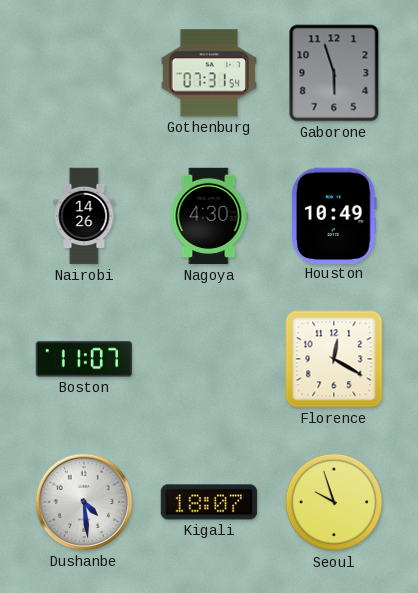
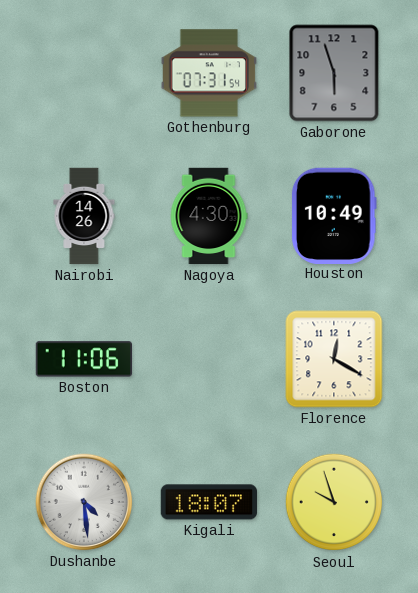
Boston: 11:07 -> 11:06 (84, 359)
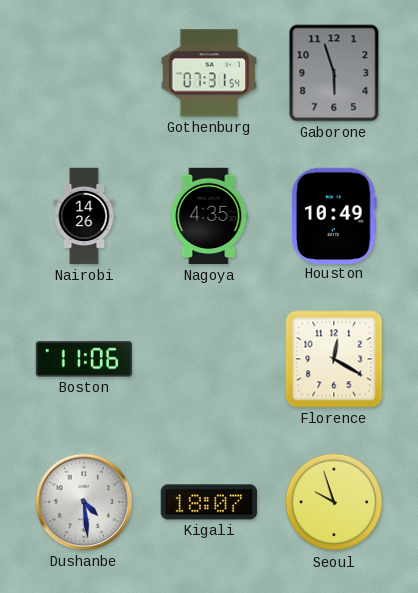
Nagoya: 4:30 -> 4:35 (209, 216)
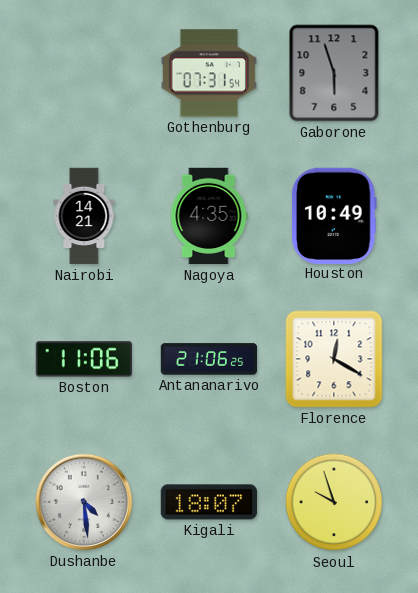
Nairobi: 14:26 -> 14:21 (84, 216)
Antananarivo: none -> 21:06 (209, 359)
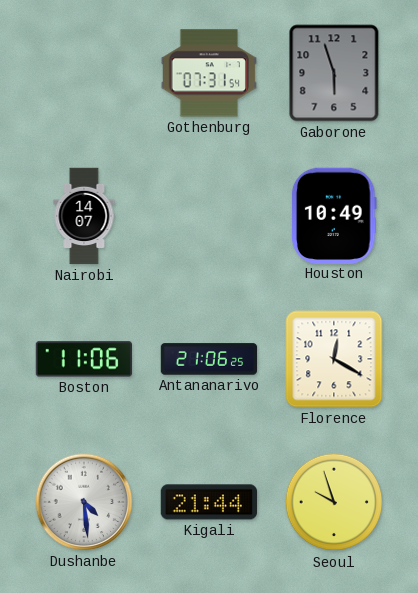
Nairobi: 14:21 -> 14:07 (84, 216)
Nagoya: 4:35 -> none (209, 216)
Kigali: 18:07 -> 21:44 (209, 502)
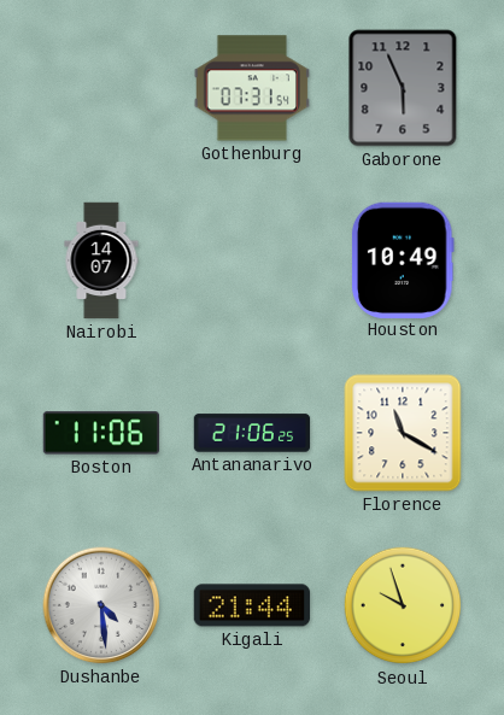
Gaborone: 5:57 -> 5:56 (403, 88)
Florence: 12:20 -> 11:20 (403, 433)
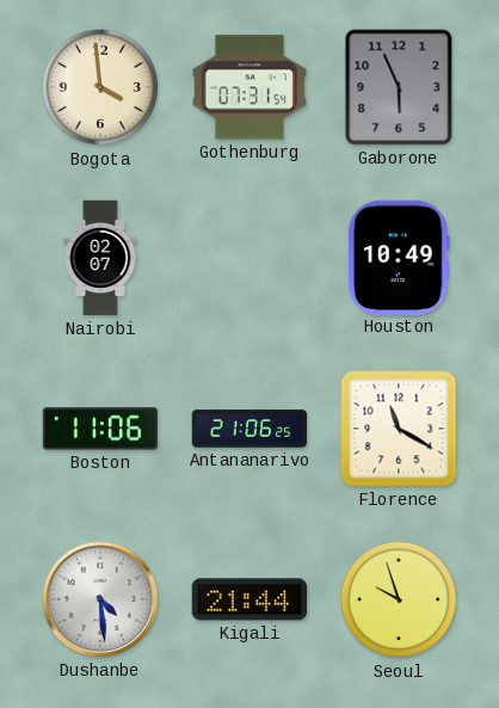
Bogota: none -> 3:59 (100, 87)
Nairobi: 14:07 -> 02:07 (100, 258)
